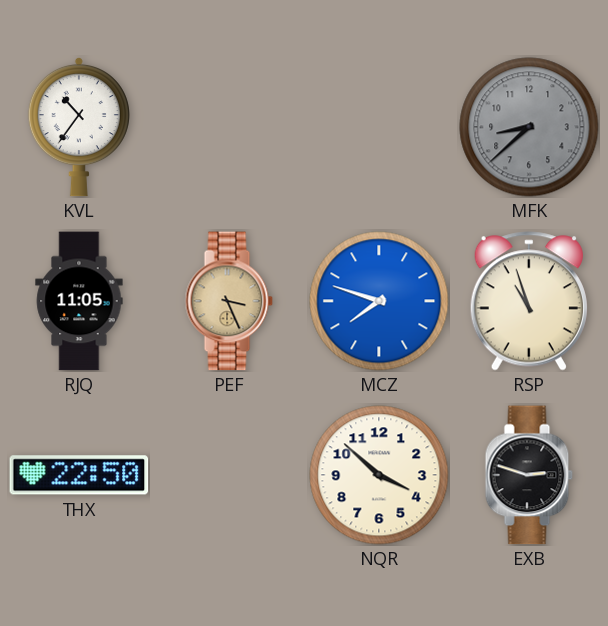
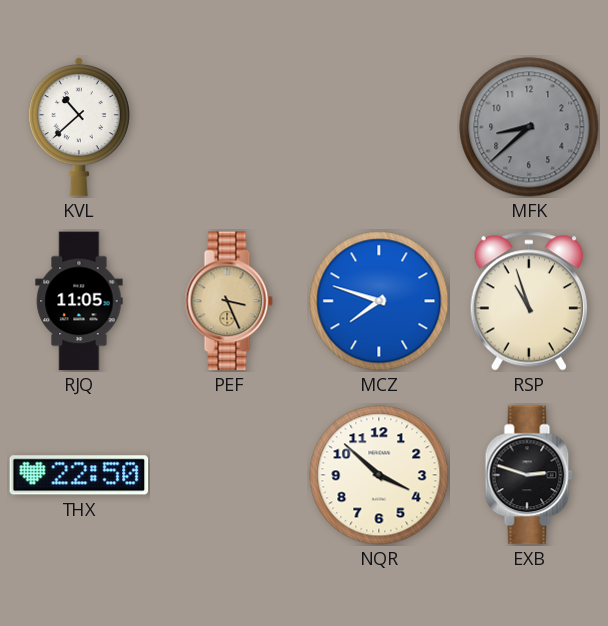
KVL: 10:36 -> 10:38 (79, 127)
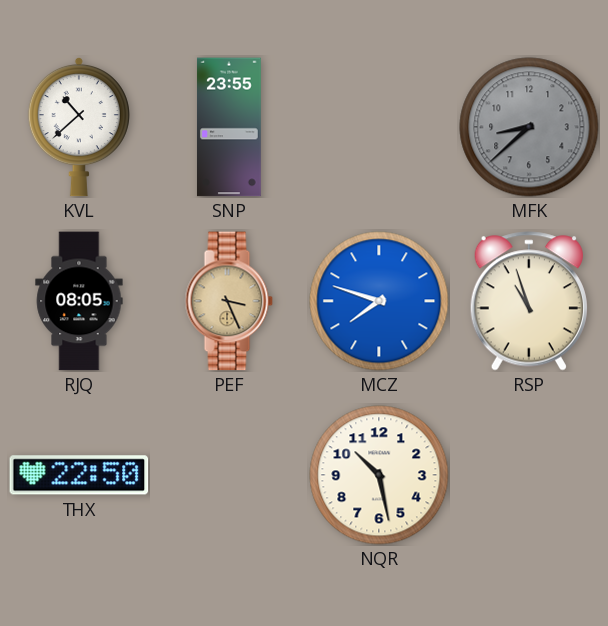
SNP: none -> 23:55 (229, 127)
RJQ: 11:05 -> 08:05 (79, 301)
NQR: 3:52 -> 10:28 (379, 475)
EXB: 2:48 -> none (529, 475)
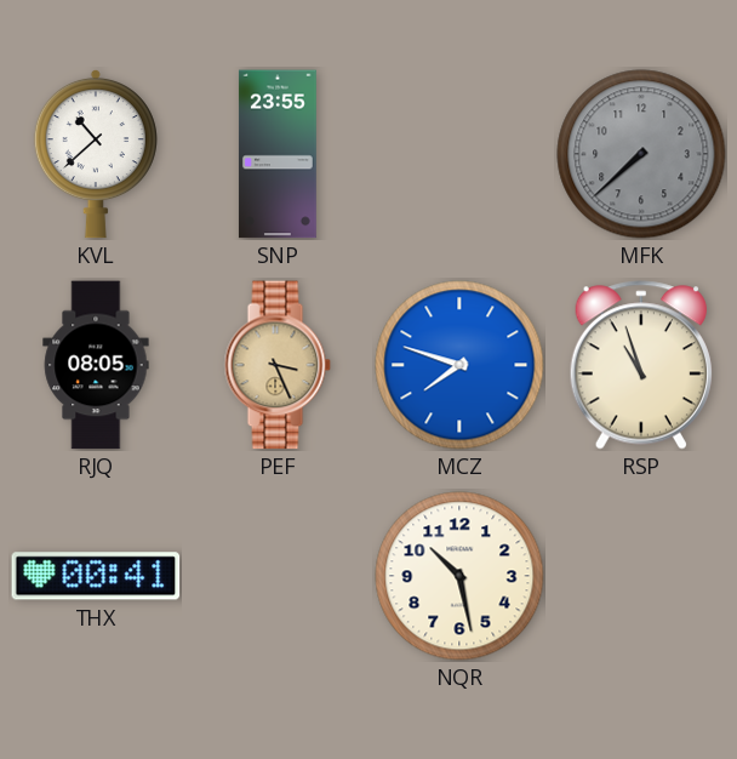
MFK: 8:38 -> 7:38 (641, 154)
THX: 22:50 -> 00:41 (96, 576)
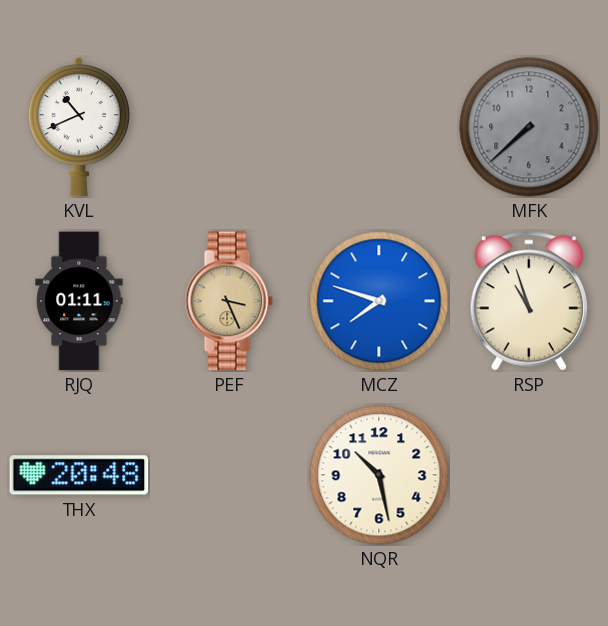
KVL: 10:38 -> 10:41 (79, 127)
SNP: 23:55 -> none (278, 154)
RJQ: 08:05 -> 01:11 (79, 301)
THX: 00:41 -> 20:48 (79, 475)
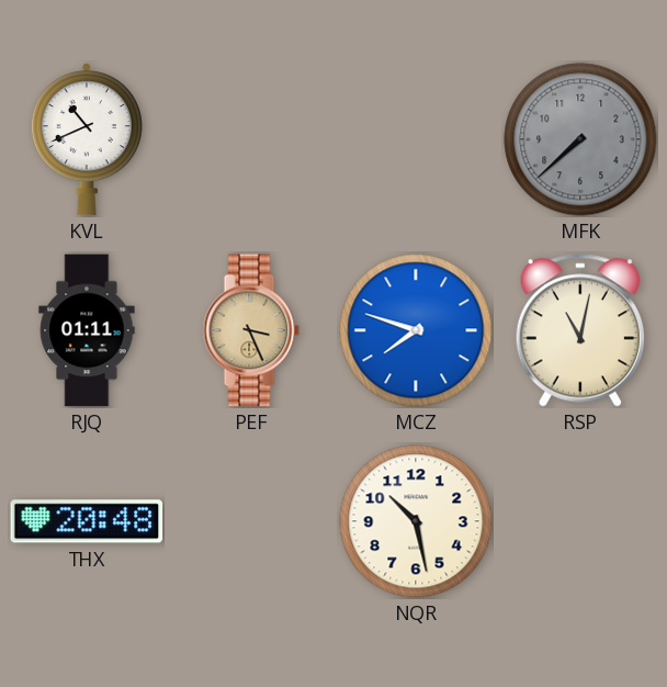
RSP: 10:57 -> 11:02 (580, 330)
